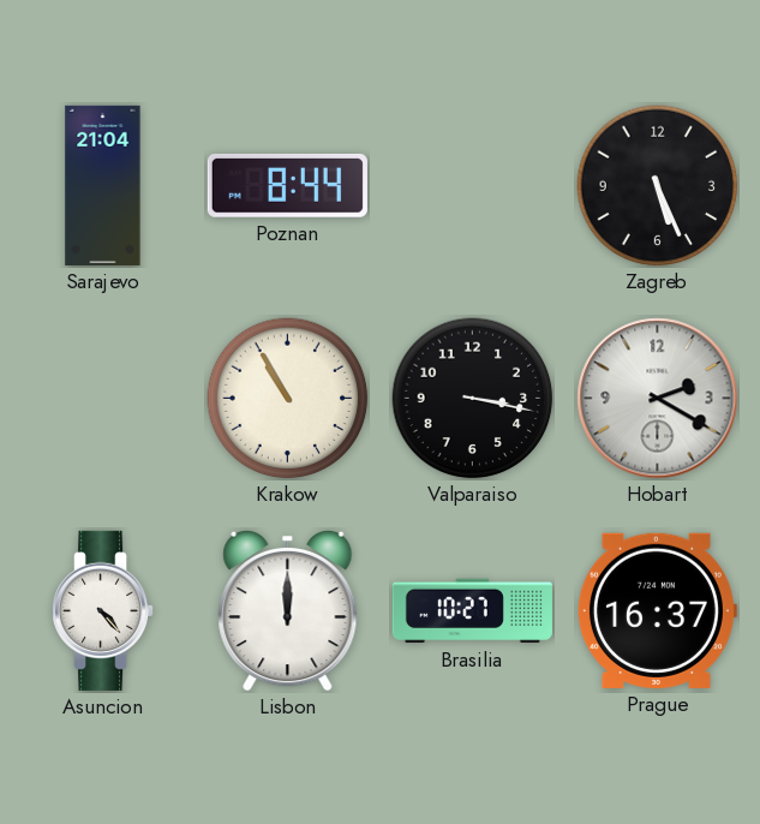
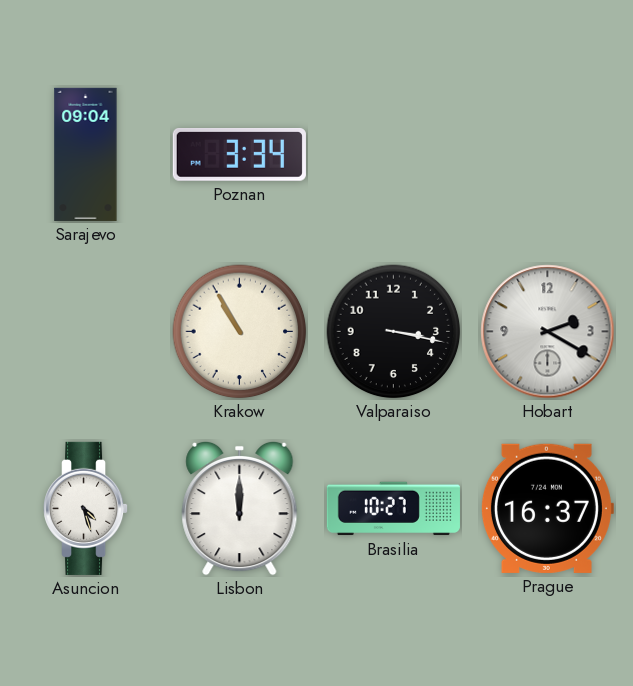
Sarajevo: 21:04 -> 09:04 (86, 154)
Poznan: 8:44 -> 3:34 (239, 155)
Zagreb: 5:26 -> none (658, 186)
Asuncion: 4:23 -> 4:27 (87, 508)
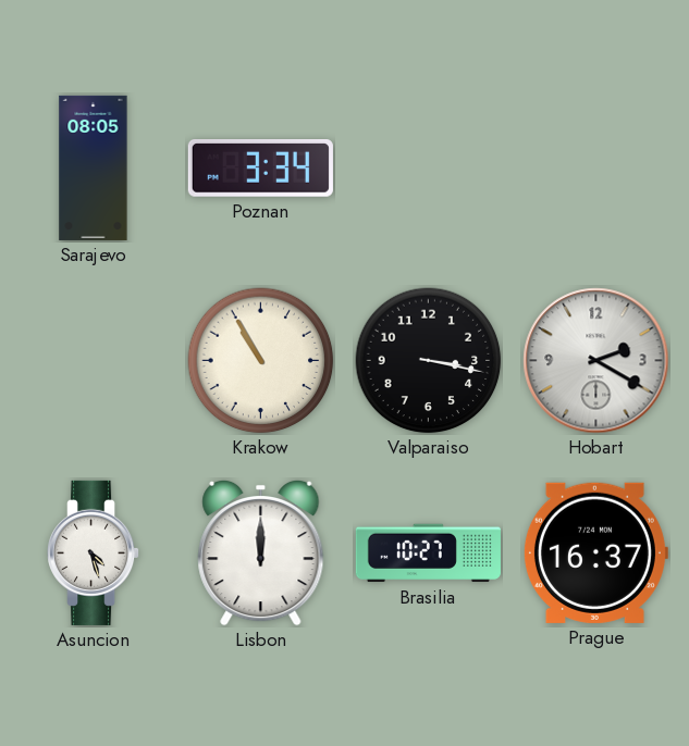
Sarajevo: 09:04 -> 08:05 (94, 167)
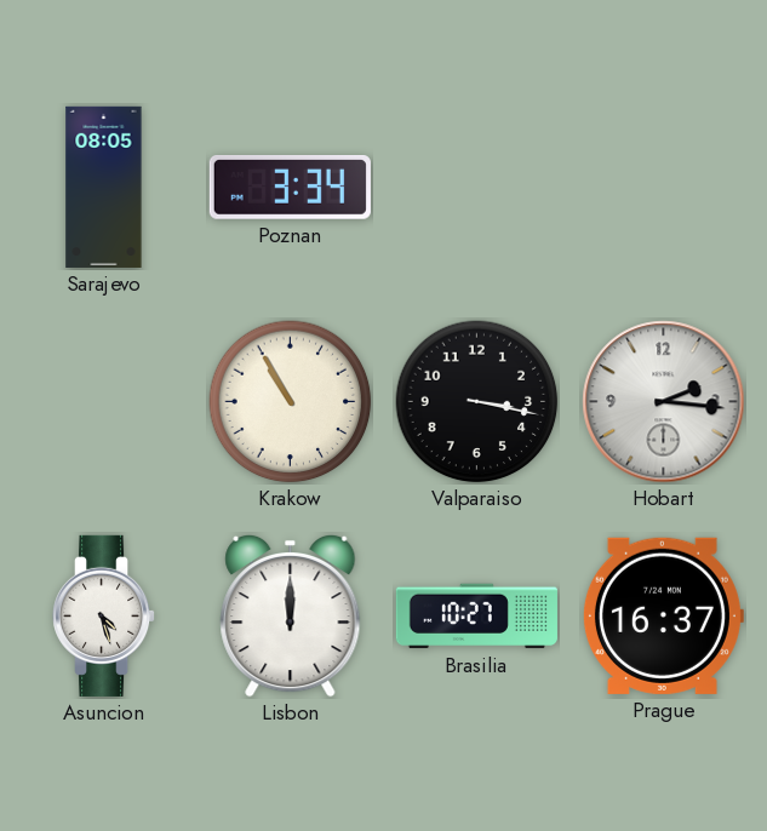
Hobart: 2:20 -> 2:16 (664, 402)
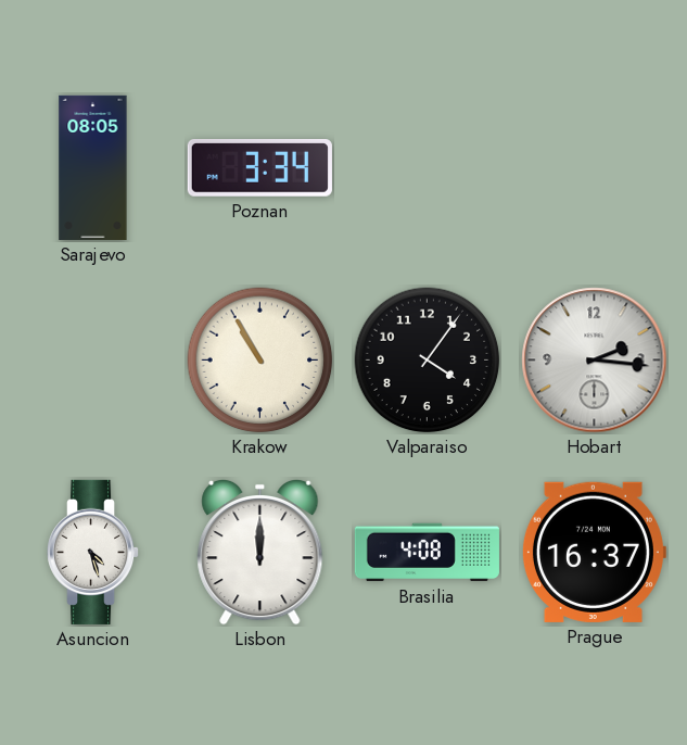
Valparaiso: 3:17 -> 4:06 (428, 361)
Brasilia: 10:27 -> 4:08 (427, 553)
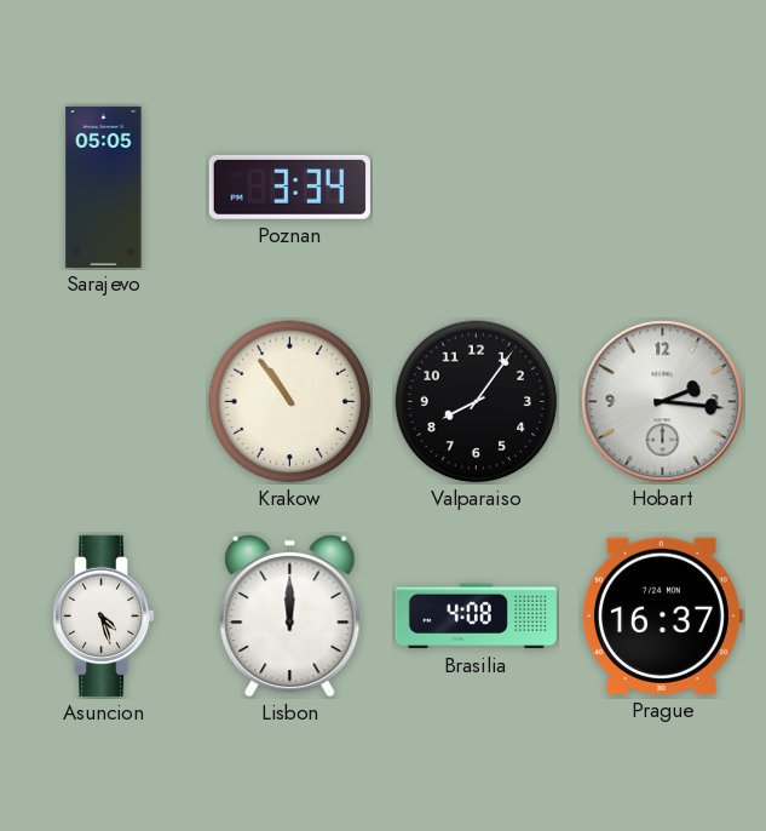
Sarajevo: 08:05 -> 05:05 (104, 187)
Krakow: 10:55 -> 10:54 (290, 402)
Valparaiso: 4:06 -> 8:06 (477, 402)
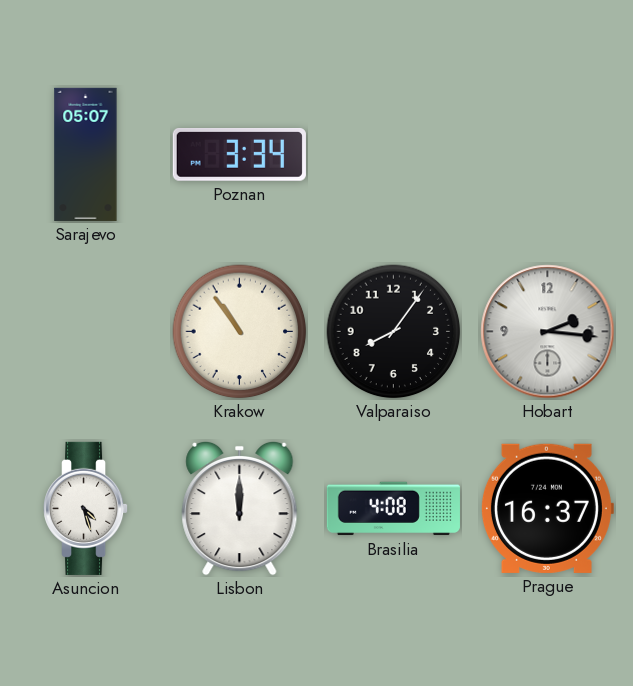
Sarajevo: 05:05 -> 05:07 (86, 154)
